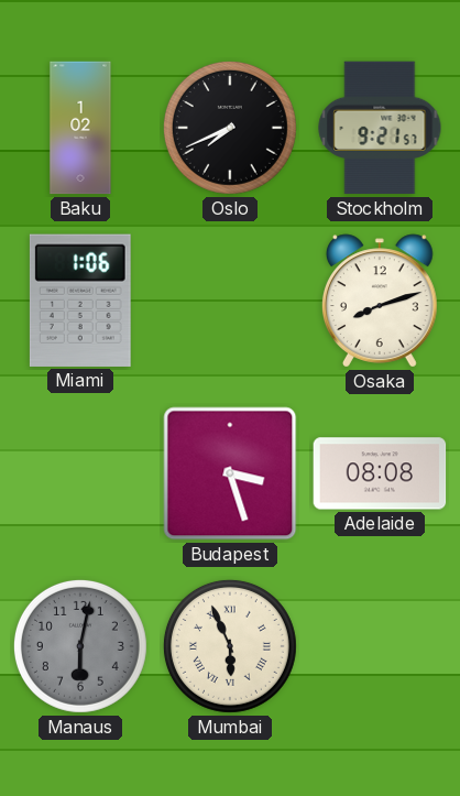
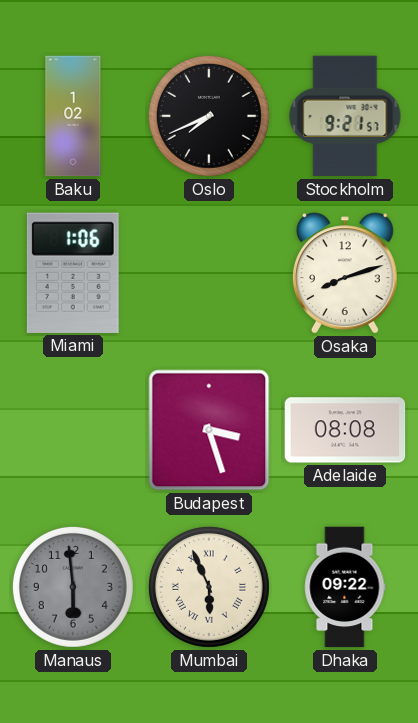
Manaus: 6:02 -> 5:59 (73, 587)
Dhaka: none -> 09:22 (345, 587)
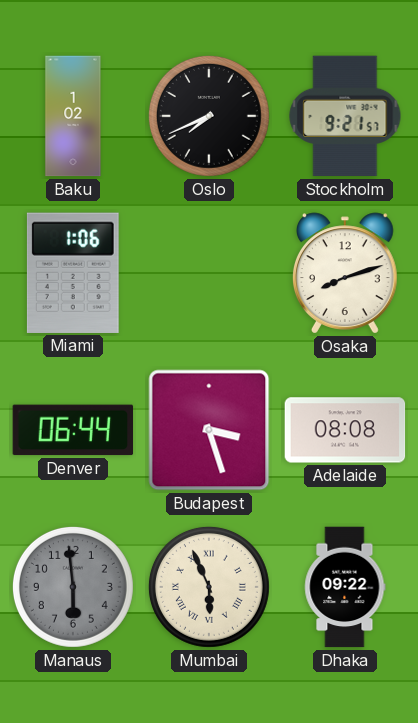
Denver: none -> 06:44 (73, 430)
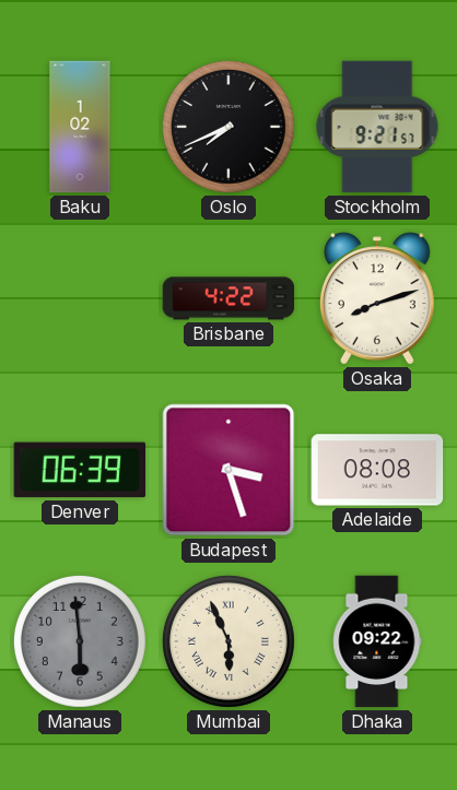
Miami: 1:06 -> none (73, 273)
Brisbane: none -> 4:22 (228, 298)
Denver: 06:44 -> 06:39 (80, 470)
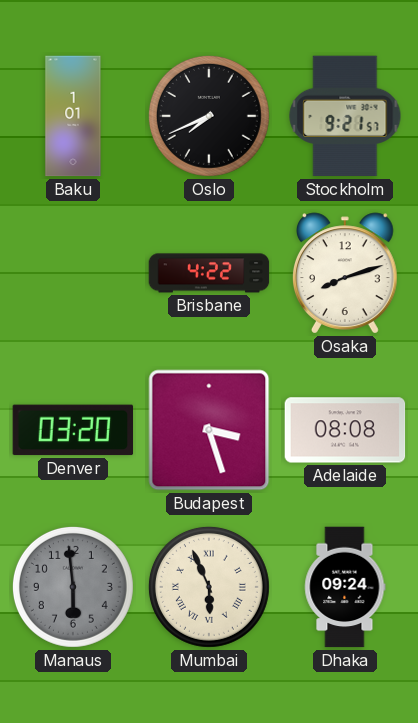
Baku: 1:02 -> 1:01 (73, 116)
Denver: 06:39 -> 03:20 (73, 430)
Dhaka: 09:22 -> 09:24 (345, 587)
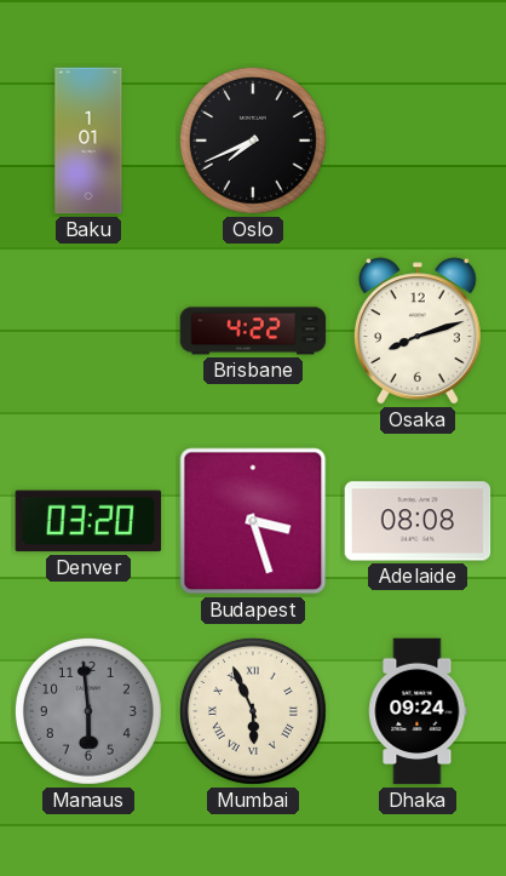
Stockholm: 9:21 -> none (345, 116)
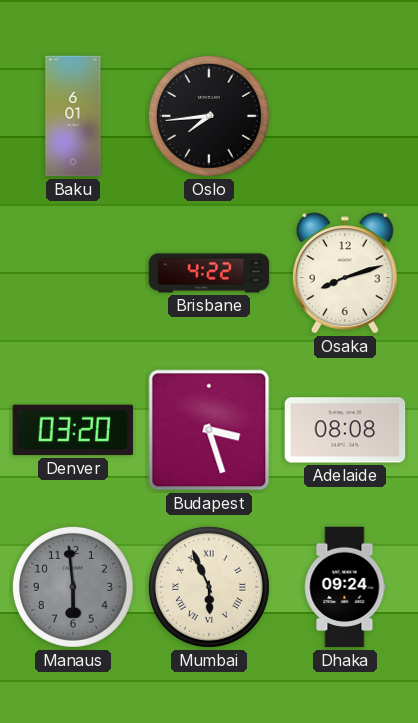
Baku: 1:01 -> 6:01 (73, 116)
Oslo: 7:41 -> 7:44 (209, 116)
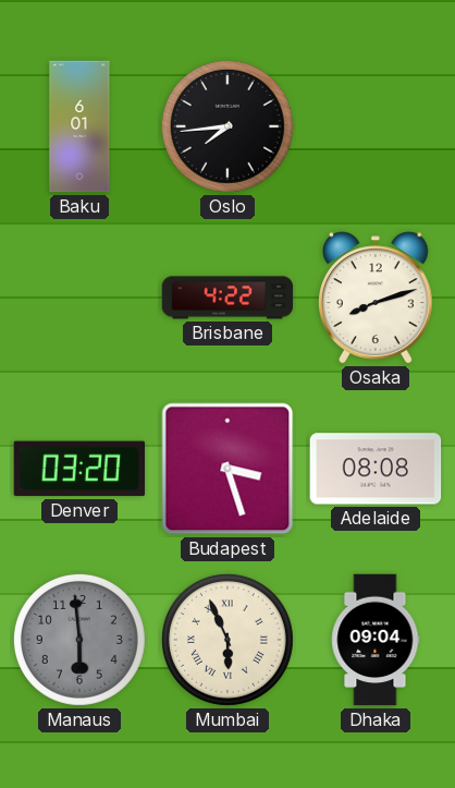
Dhaka: 09:24 -> 09:04 (376, 640)
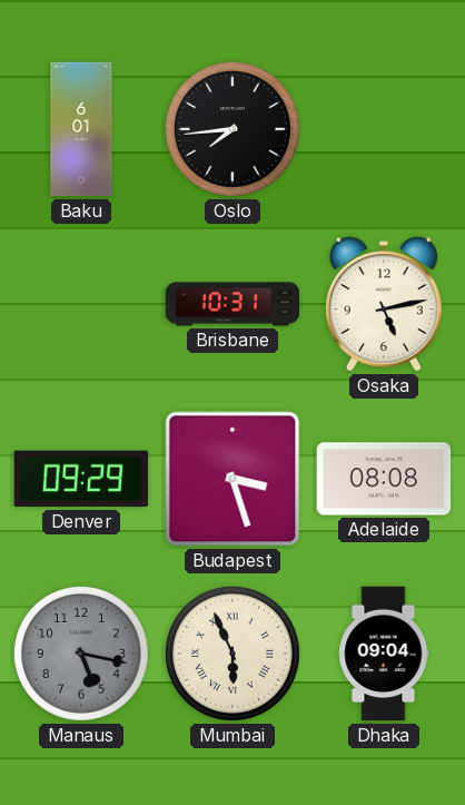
Brisbane: 4:22 -> 10:31 (233, 304)
Osaka: 8:12 -> 5:13 (384, 304)
Denver: 03:20 -> 09:29 (81, 479)
Manaus: 5:59 -> 5:17 (81, 654)
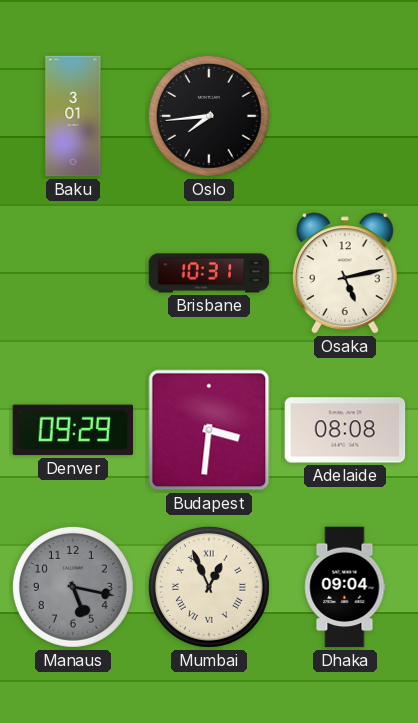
Baku: 6:01 -> 3:01 (73, 116)
Budapest: 3:27 -> 3:31 (209, 430)
Mumbai: 5:56 -> 12:56 (209, 587)
